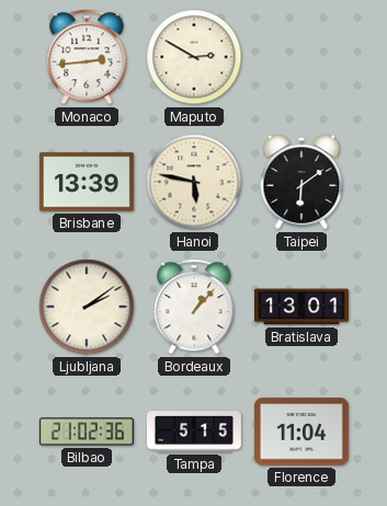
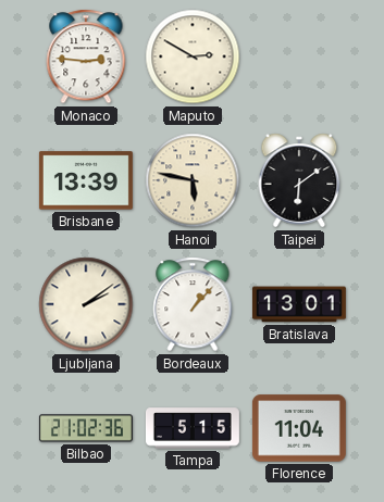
Monaco: 2:44 -> 2:46 (86, 57)
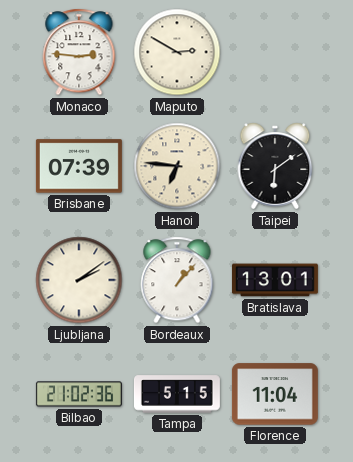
Brisbane: 13:39 -> 07:39 (79, 166)
Hanoi: 5:47 -> 6:46 (177, 166)
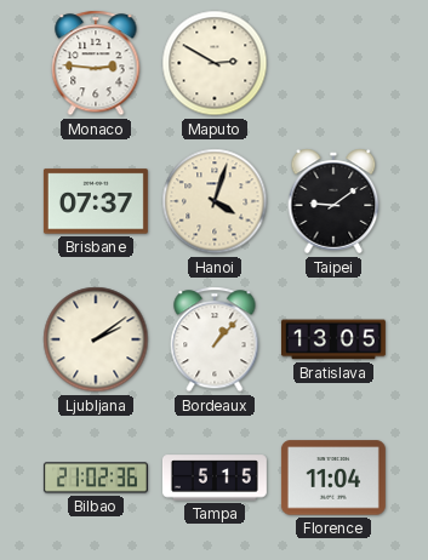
Brisbane: 07:39 -> 07:37 (96, 201)
Hanoi: 6:46 -> 4:03 (215, 201)
Taipei: 6:09 -> 9:09 (333, 201)
Bratislava: 13:01 -> 13:05 (333, 339)
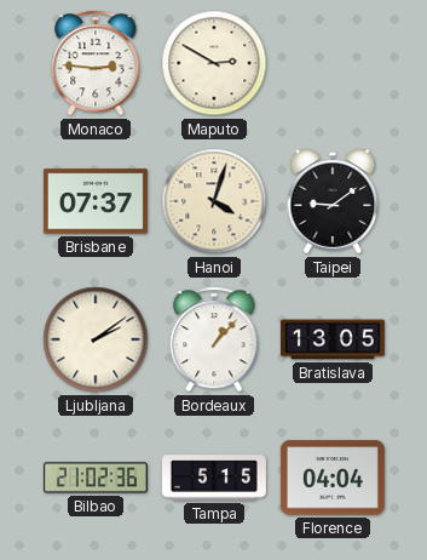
Florence: 11:04 -> 04:04 (333, 478)
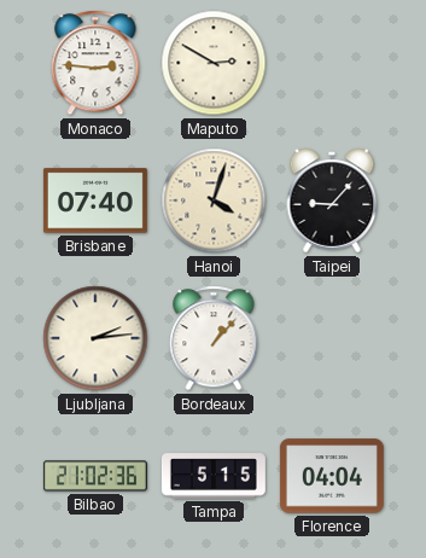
Brisbane: 07:37 -> 07:40 (95, 200)
Taipei: 9:09 -> 9:07 (332, 200)
Ljubljana: 2:09 -> 2:14 (95, 338)
Bratislava: 13:05 -> none (333, 339)
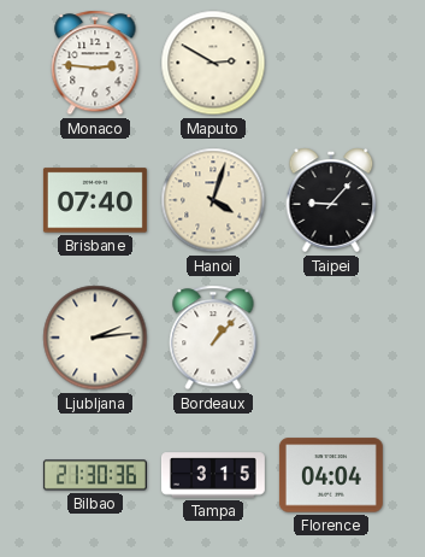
Bilbao: 21:02 -> 21:30 (95, 475)
Tampa: 5:15 -> 3:15 (213, 475)
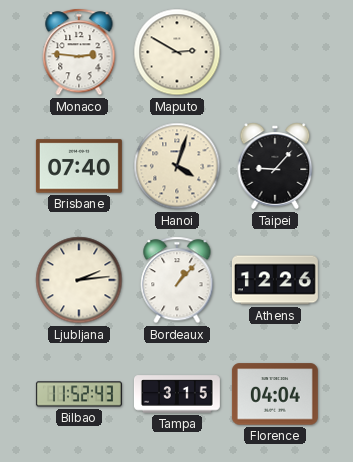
Athens: none -> 12:26 (275, 280)
Bilbao: 21:30 -> 11:52 (79, 394)
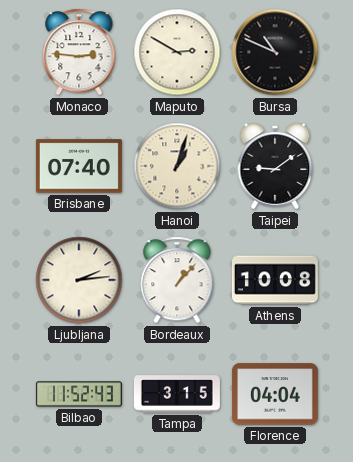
Bursa: none -> 10:49 (275, 52)
Hanoi: 4:03 -> 1:03 (177, 166)
Taipei: 9:07 -> 9:09 (275, 166)
Athens: 12:26 -> 10:08 (275, 280)
